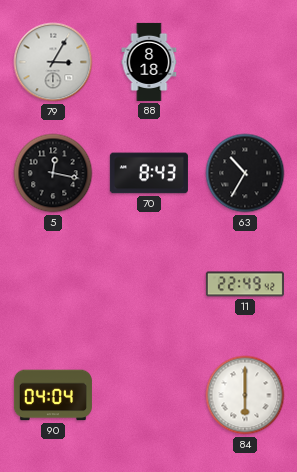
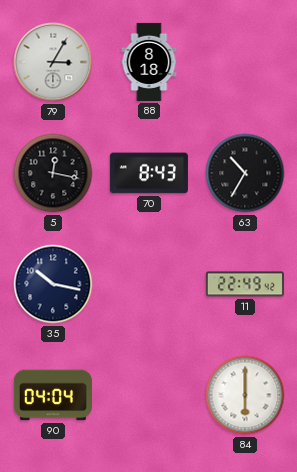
35: none -> 10:17 (53, 284)
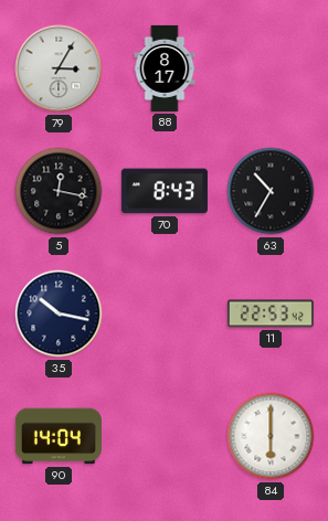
88: 8:18 -> 8:17 (165, 68)
11: 22:49 -> 22:53 (271, 313)
90: 04:04 -> 14:04 (59, 436)
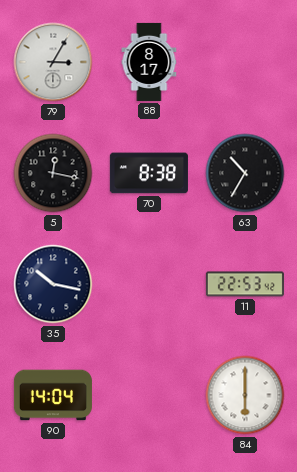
70: 8:43 -> 8:38 (149, 173)
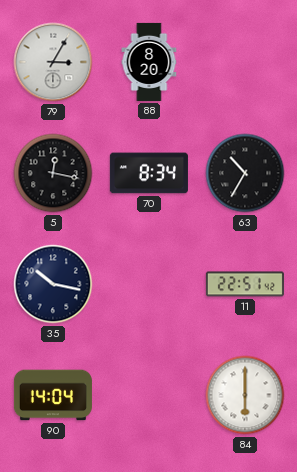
88: 8:17 -> 8:20 (149, 62)
70: 8:38 -> 8:34 (149, 173)
11: 22:53 -> 22:51 (245, 284)
